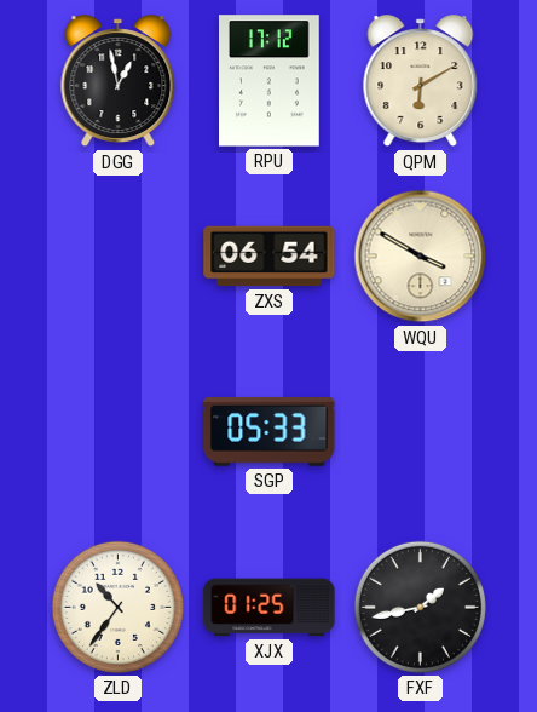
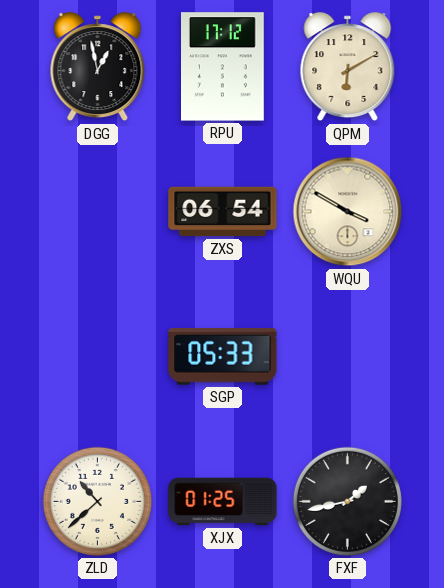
ZLD: 10:36 -> 10:38 (97, 501)
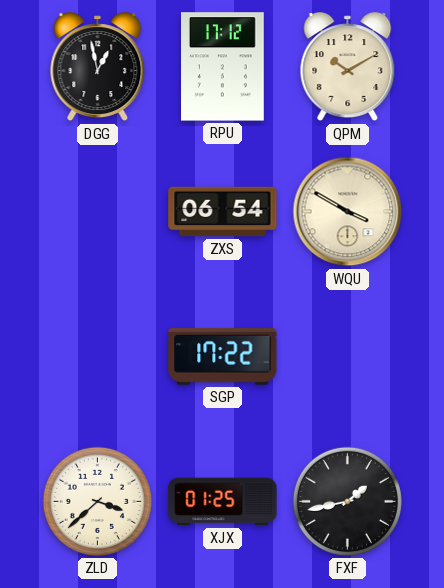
QPM: 6:10 -> 10:10 (348, 67)
SGP: 05:33 -> 17:22 (223, 357)
ZLD: 10:38 -> 3:38 (97, 501)
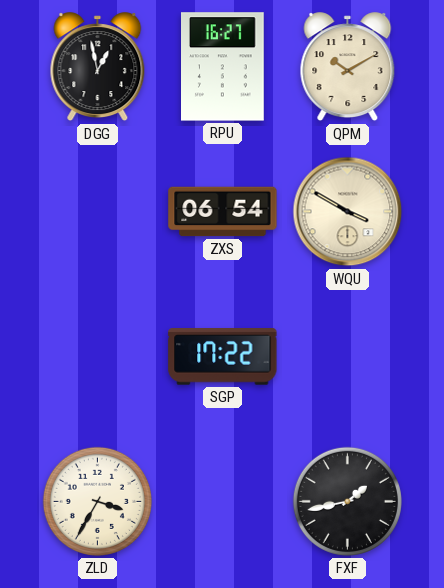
RPU: 17:12 -> 16:27 (223, 67)
ZLD: 3:38 -> 3:35 (97, 501)
XJX: 01:25 -> none (223, 502)
